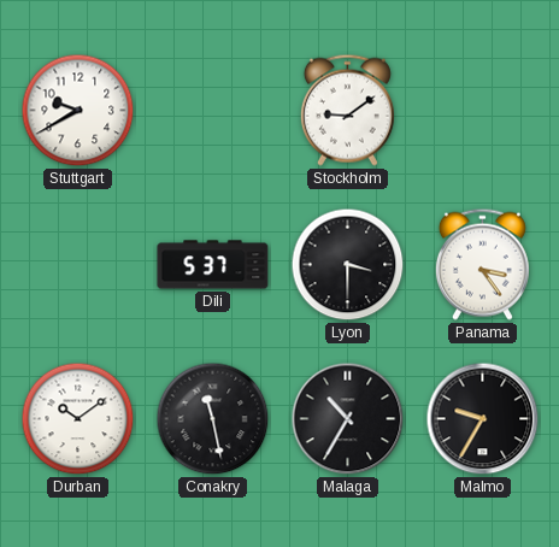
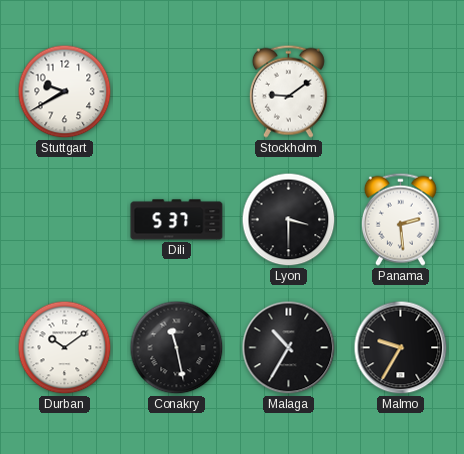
Panama: 3:24 -> 2:29 (400, 219)
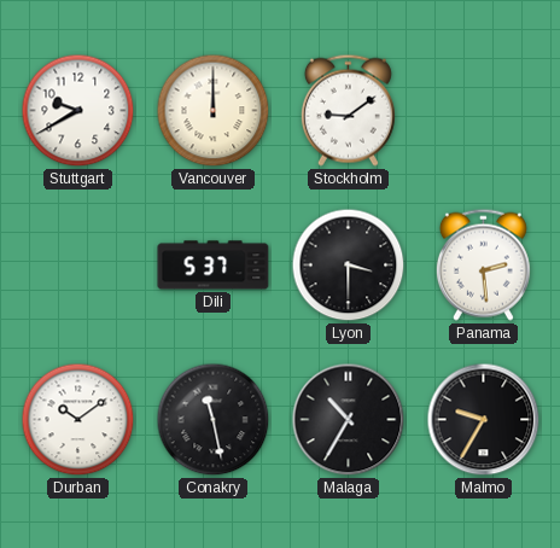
Vancouver: none -> 12:00 (214, 111)
